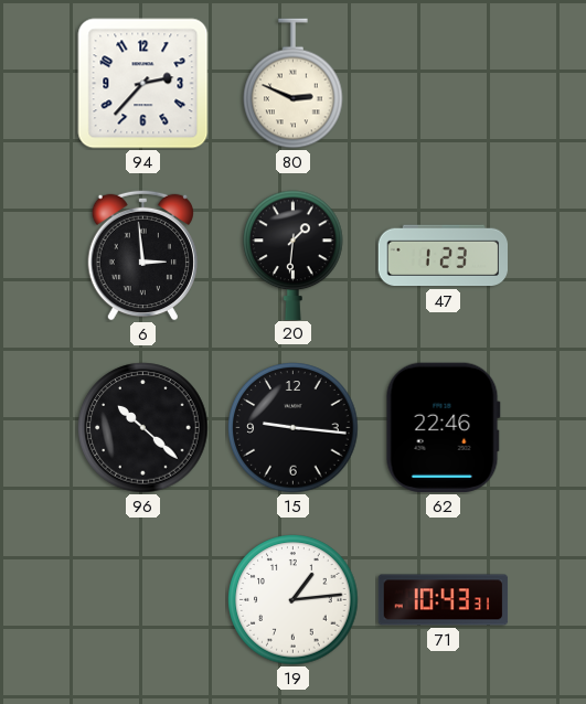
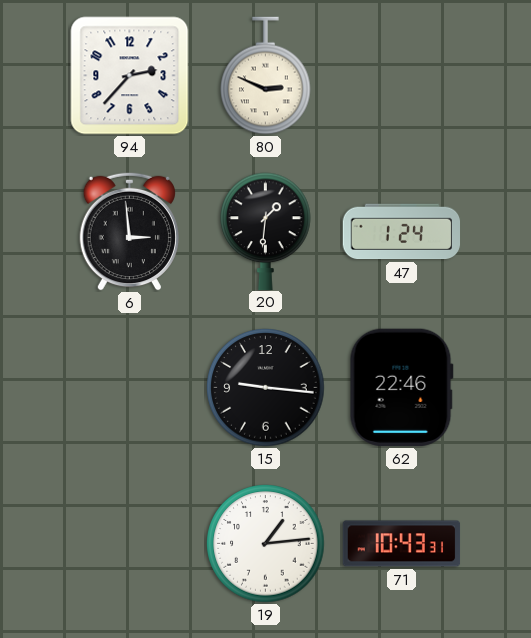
47: 1:23 -> 1:24 (402, 232)
96: 10:22 -> none (143, 428)
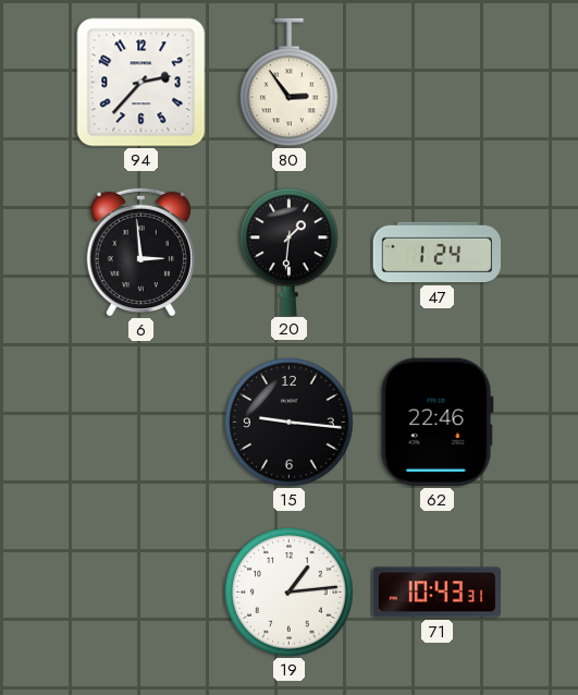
80: 2:49 -> 2:54 (290, 83)
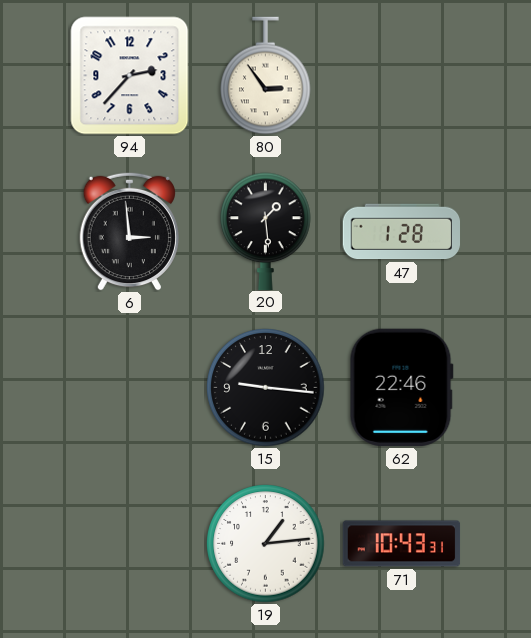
20: 1:31 -> 1:29 (266, 231)
47: 1:24 -> 1:28 (402, 232)
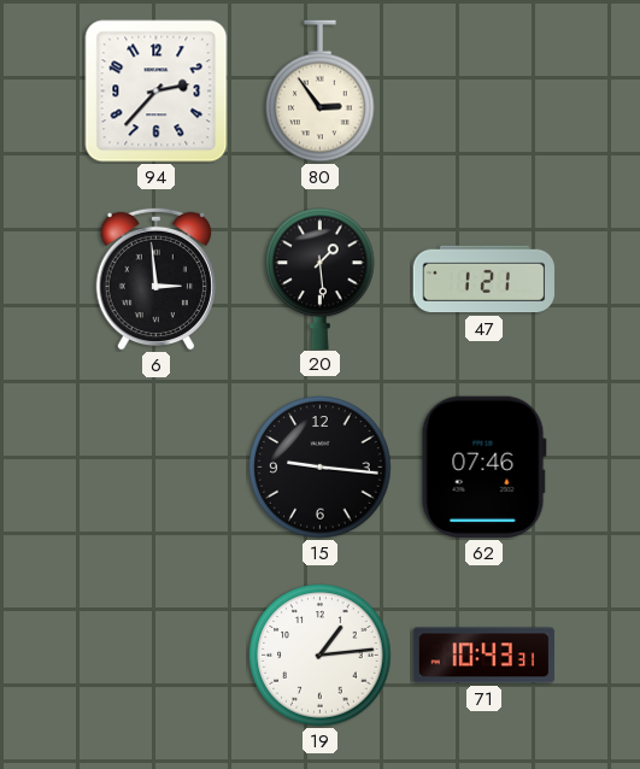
47: 1:28 -> 1:21 (485, 280)
62: 22:46 -> 07:46 (483, 466)
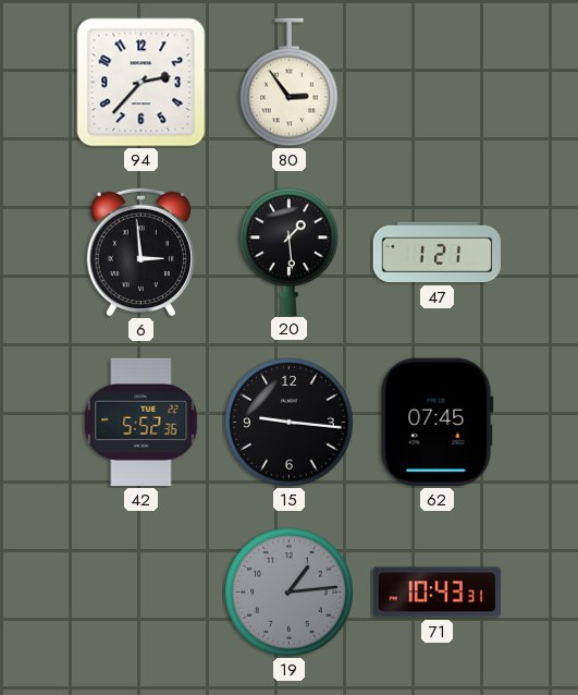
42: none -> 5:52 (142, 423)
62: 07:46 -> 07:45 (436, 422)
19 dial: white -> grey (290, 593)
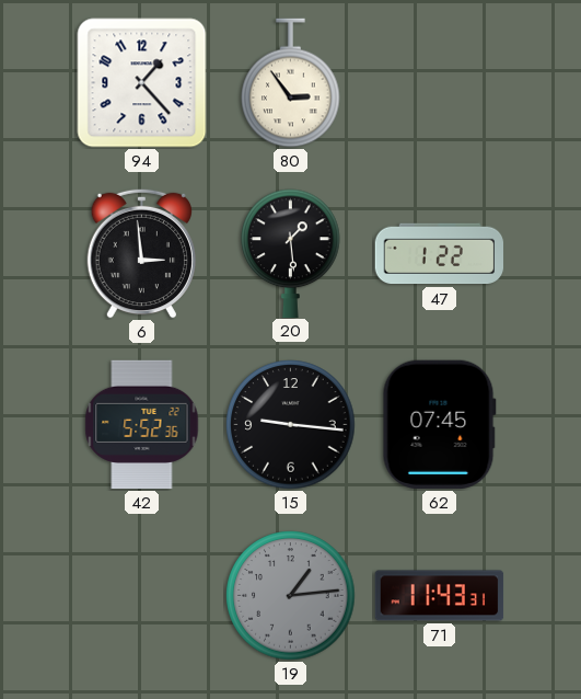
94: 2:37 -> 1:23 (142, 83)
47: 1:21 -> 1:22 (440, 254)
71: 10:43 -> 11:43 (440, 596)
